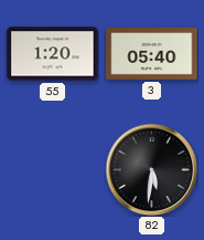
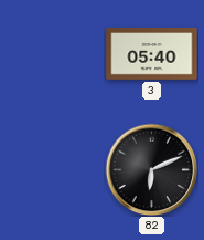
55: 1:20 -> none (53, 54)
82: 5:31 -> 6:11 (151, 169)
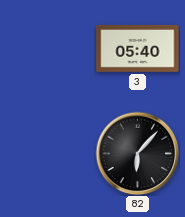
82: 6:11 -> 6:07 (137, 153)
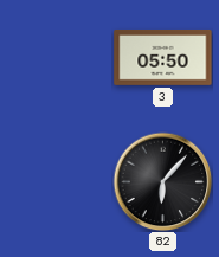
3: 05:40 -> 05:50 (163, 57)
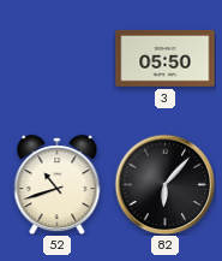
52: none -> 10:42 (58, 185)
